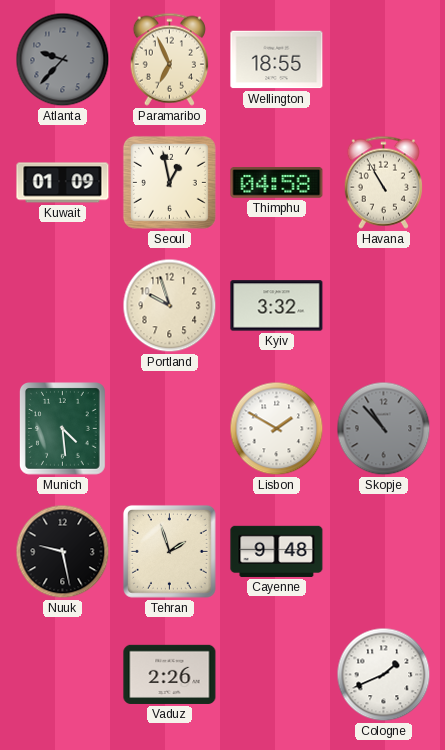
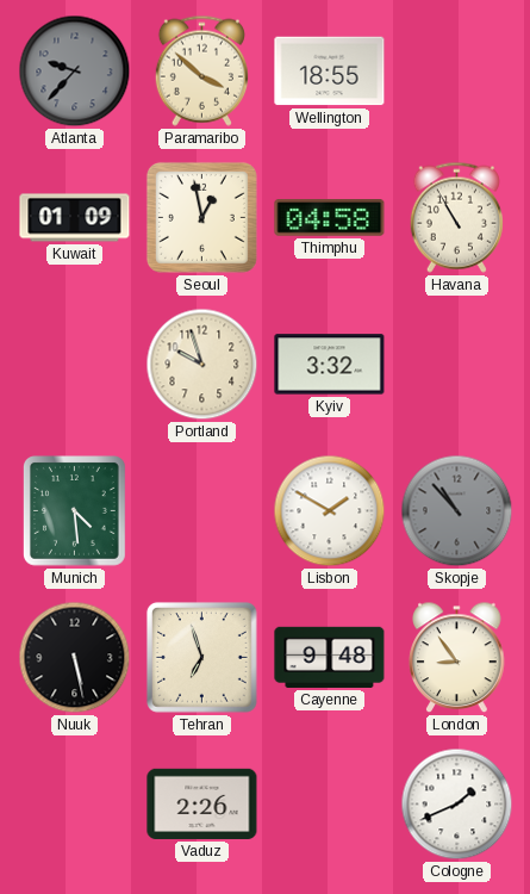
Paramaribo: 6:56 -> 3:52 (201, 70)
Nuuk: 9:28 -> 5:28 (75, 658)
Tehran: 1:57 -> 6:57 (201, 657)
London: none -> 8:54 (457, 658)
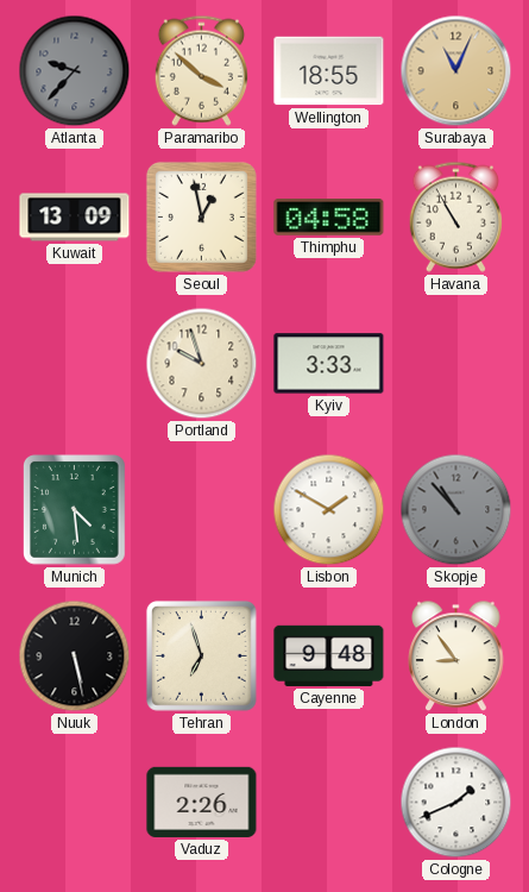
Surabaya: none -> 11:04 (456, 71)
Kuwait: 01:09 -> 13:09 (75, 218)
Kyiv: 3:32 -> 3:33 (329, 364)
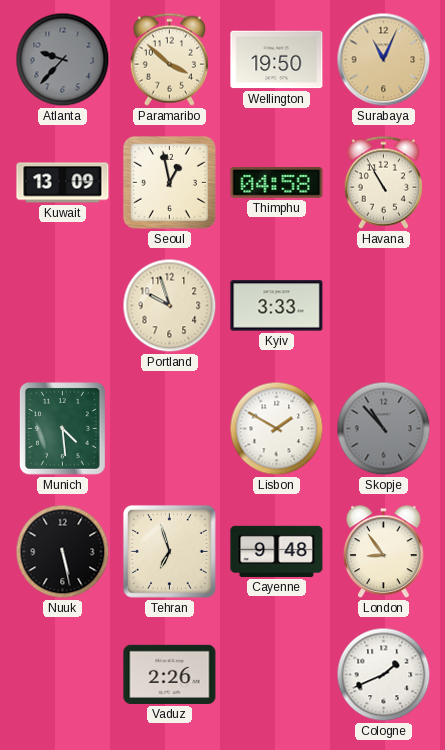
Wellington: 18:55 -> 19:50 (277, 60)
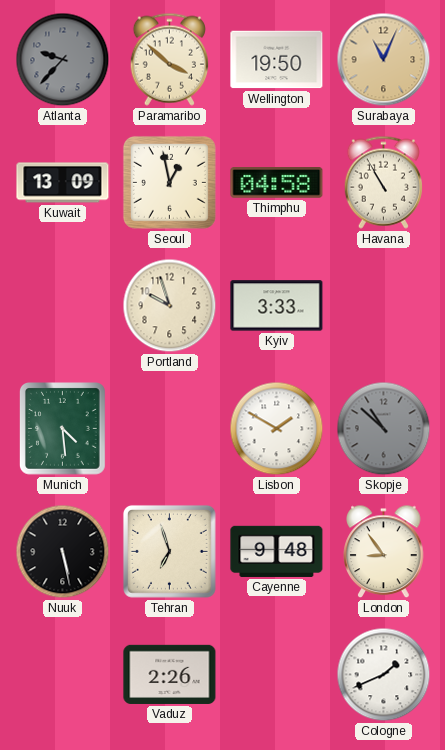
Skopje: 10:53 -> 10:52 (384, 429)
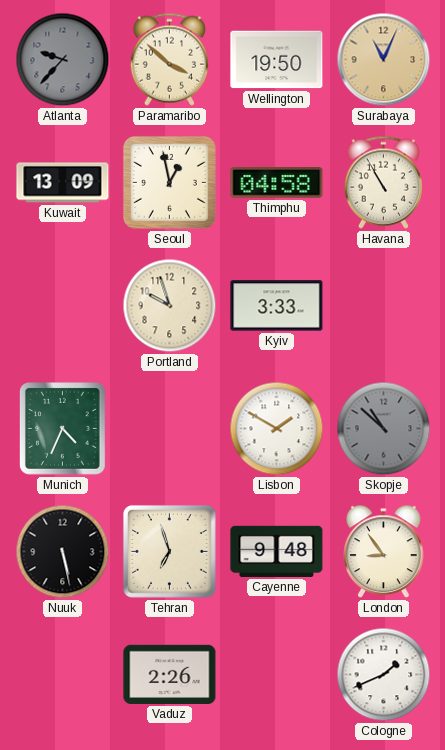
Munich: 4:29 -> 4:34 (63, 429)
